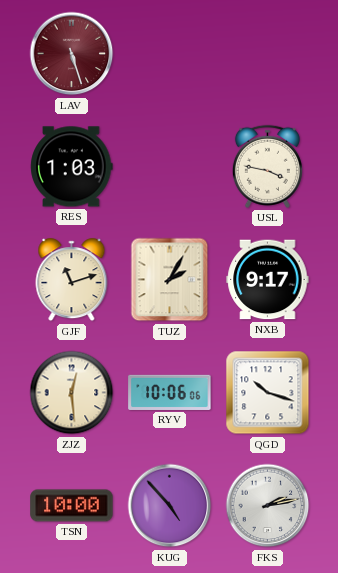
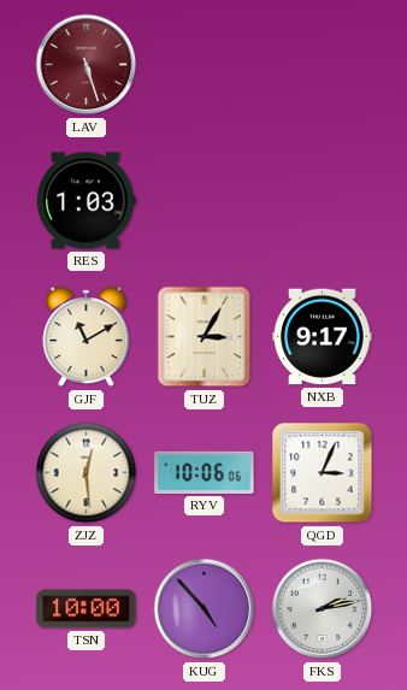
USL: 3:47 -> none (267, 166)
GJF: 11:12 -> 11:10 (87, 337)
TUZ: 2:05 -> 3:05 (205, 337)
QGD: 10:18 -> 3:04 (323, 473)
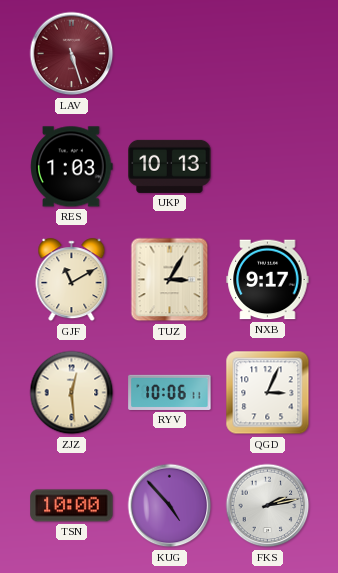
UKP: none -> 10:13 (170, 166)
RYV: 10:06:06 -> 10:06:11 (170, 392)
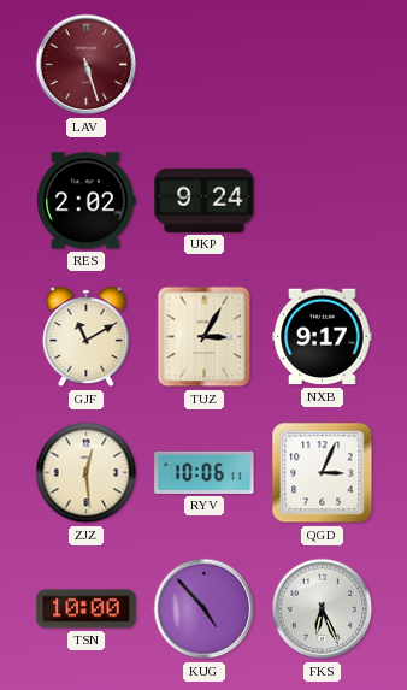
RES: 1:03 -> 2:02 (87, 201)
UKP: 10:13 -> 9:24 (205, 200)
FKS: 2:13 -> 6:26 (323, 609)
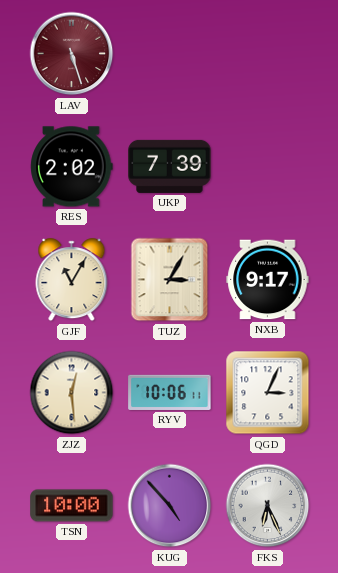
UKP: 9:24 -> 7:39 (170, 166)
GJF: 11:10 -> 11:05 (72, 280)
